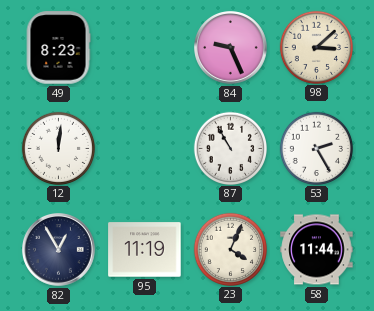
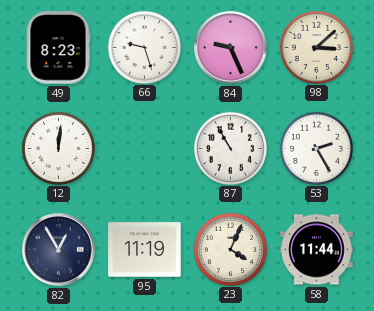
66: none -> 9:27 (144, 47)
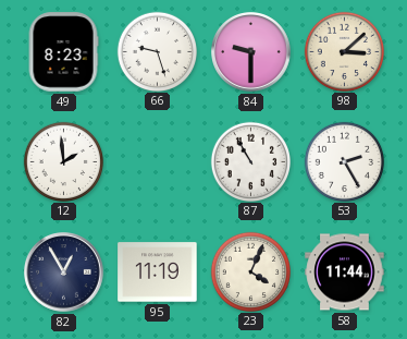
84: 9:26 -> 9:30 (251, 52)
12: 12:01 -> 1:59 (63, 161)
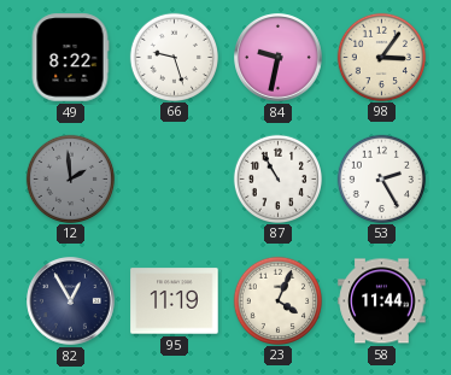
49: 8:23 -> 8:22 (70, 58)
84: 9:30 -> 9:32 (279, 58)
98: 3:08 -> 3:06 (381, 57)
12 dial: white -> grey (70, 178)
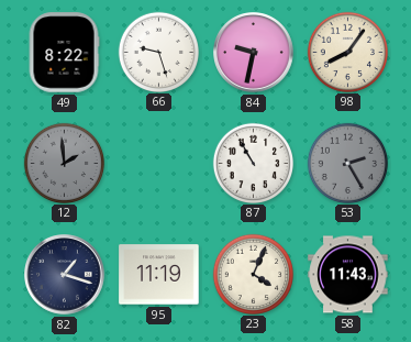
98: 3:06 -> 8:06 (347, 52)
53 dial: white -> grey (347, 163)
82: 12:55 -> 1:18 (65, 275)
58: 11:44 -> 11:43 (348, 275)
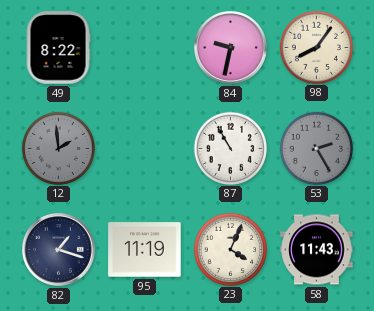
66: 9:27 -> none (158, 52)
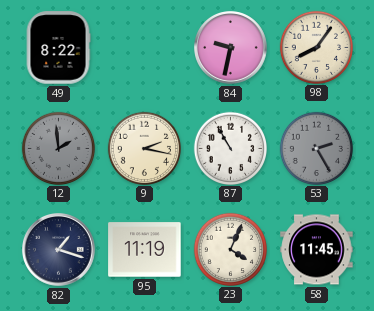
9: none -> 2:17 (144, 148)
58: 11:43 -> 11:45 (317, 250)
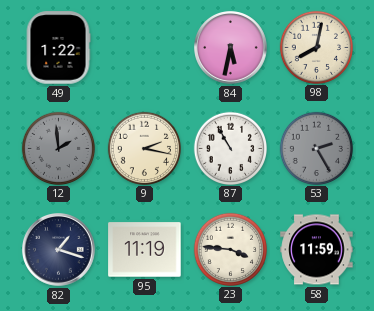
49: 8:22 -> 1:22 (58, 48)
84: 9:32 -> 5:32 (231, 48)
98: 8:06 -> 8:02 (316, 47)
23: 4:04 -> 3:46 (230, 249)
58: 11:45 -> 11:59 (317, 250)
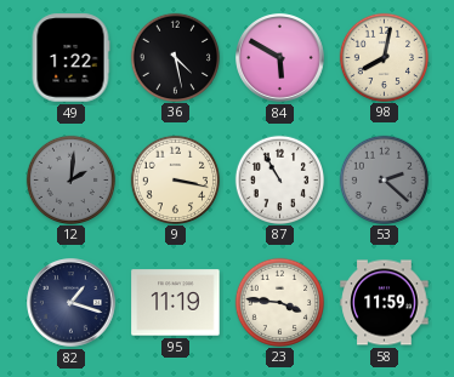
36: none -> 4:28 (175, 57)
84: 5:32 -> 5:50 (280, 58)
12: 1:59 -> 2:01 (70, 179)
9: 2:17 -> 3:17 (175, 179)
53: 2:25 -> 2:22 (384, 179)
